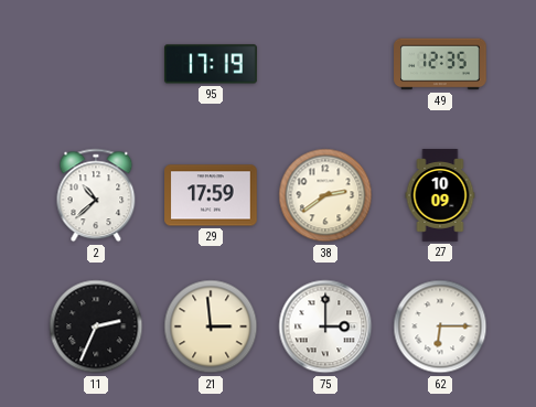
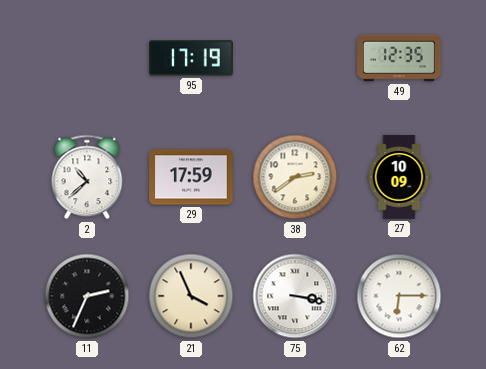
21: 2:59 -> 3:56 (191, 296)
75: 3:00 -> 3:17 (295, 296)
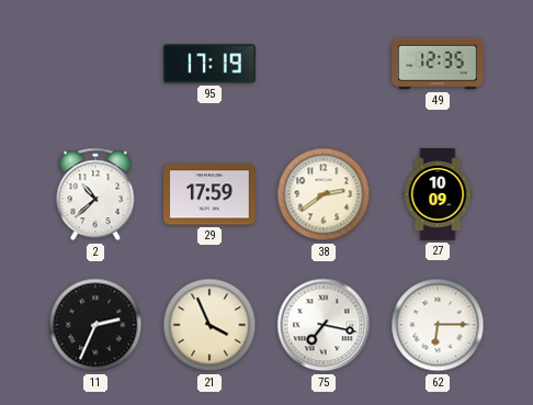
75: 3:17 -> 7:17 (324, 325)
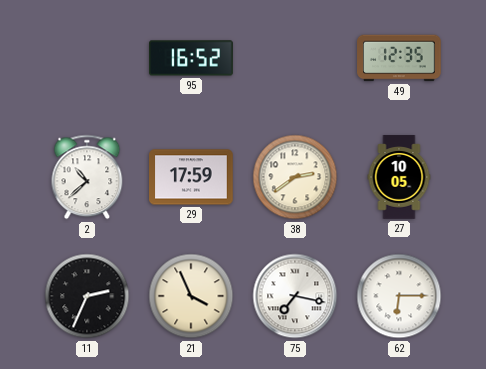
95: 17:19 -> 16:52 (191, 58)
27: 10:09 -> 10:05 (399, 177)
